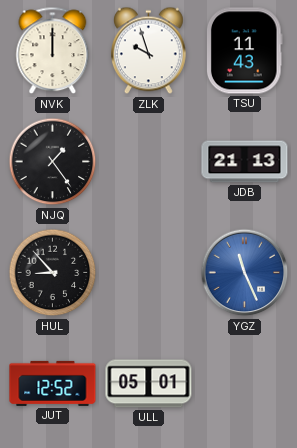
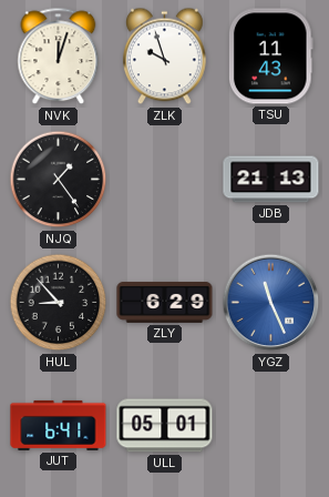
NVK: 12:00 -> 12:03 (59, 57)
ZLY: none -> 6:29 (165, 303)
JUT: 12:52 -> 6:41 (59, 425)
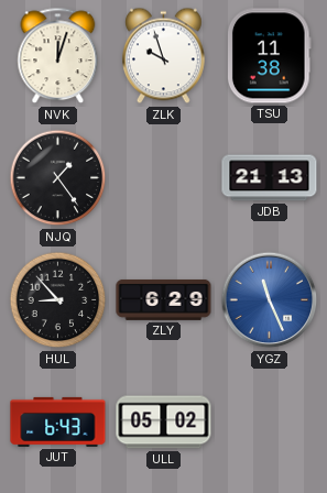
TSU: 11:43 -> 11:38 (269, 56)
JUT: 6:41 -> 6:43 (58, 421)
ULL: 05:01 -> 05:02 (164, 423)
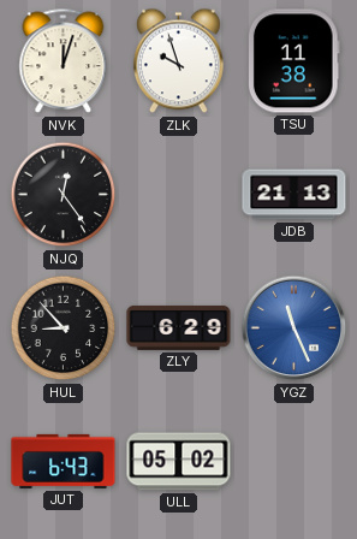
NJQ: 1:24 -> 12:24 (64, 195)
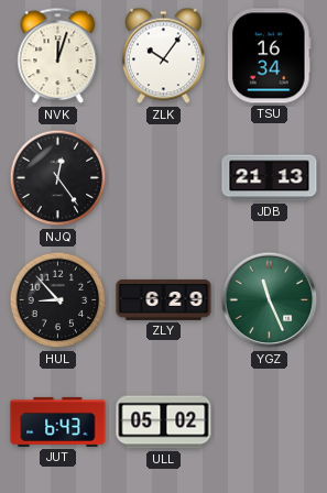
ZLK: 9:57 -> 10:06 (163, 56)
TSU: 11:38 -> 16:34 (269, 56)
YGZ dial: blue -> green (270, 300)
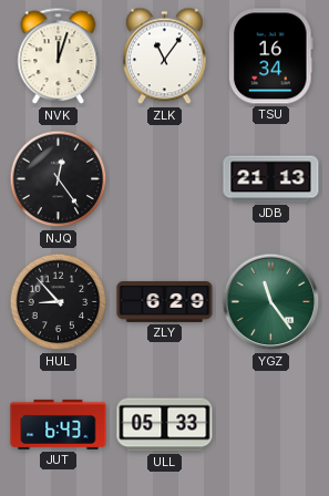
ZLK: 10:06 -> 11:06 (164, 56)
YGZ: 11:26 -> 11:24 (271, 302)
ULL: 05:02 -> 05:33 (165, 425)
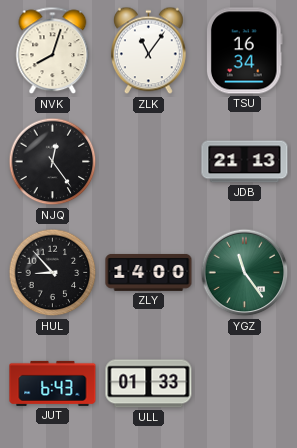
NVK: 12:03 -> 8:03 (53, 51)
ZLY: 6:29 -> 14:00 (149, 273)
ULL: 05:33 -> 01:33 (149, 384)
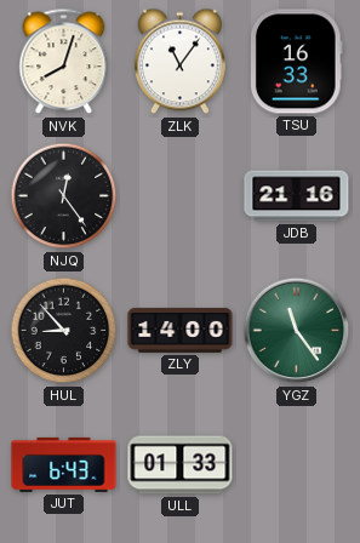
TSU: 16:34 -> 16:33 (296, 62)
JDB: 21:13 -> 21:16 (297, 196)
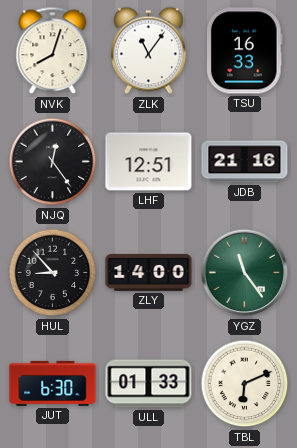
LHF: none -> 12:51 (149, 162)
JUT: 6:43 -> 6:30 (53, 383)
TBL: none -> 6:11 (245, 384)
